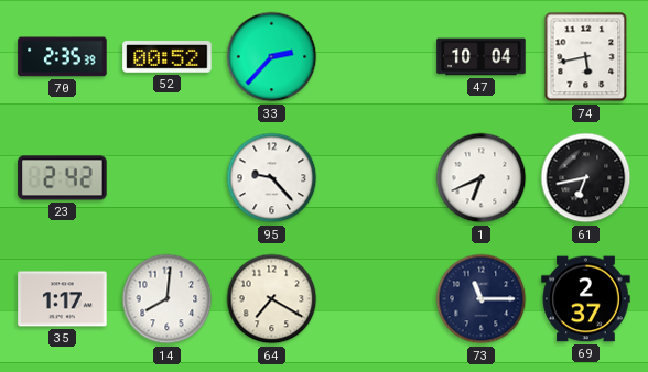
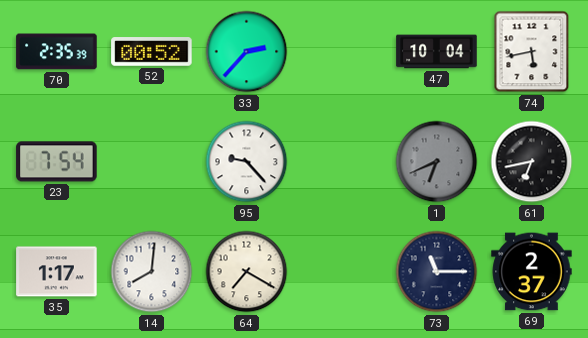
23: 2:42 -> 7:54 (57, 162)
1 dial: white -> grey (437, 162)
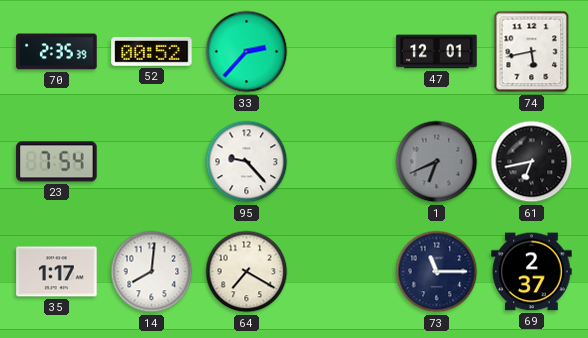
47: 10:04 -> 12:01 (437, 52)
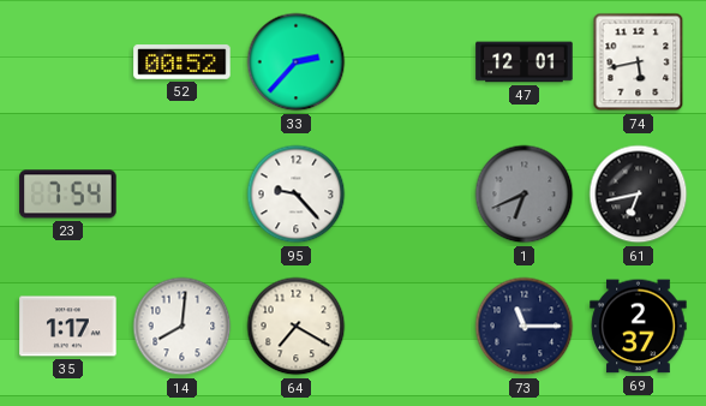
70: 2:35 -> none (57, 52)
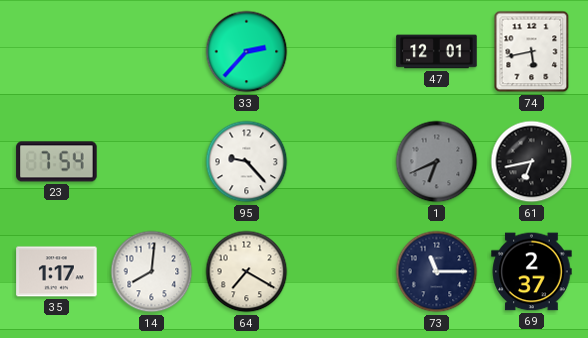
52: 00:52 -> none (183, 62)
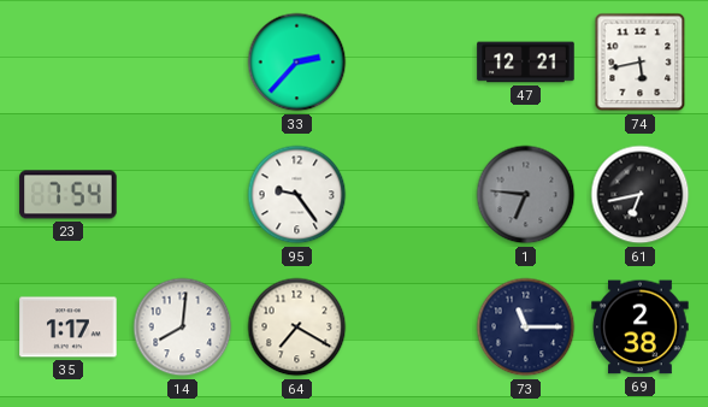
47: 12:01 -> 12:21 (526, 63)
95: 9:23 -> 9:24 (297, 195)
1: 6:41 -> 6:46 (526, 195)
69: 2:37 -> 2:38 (641, 328)
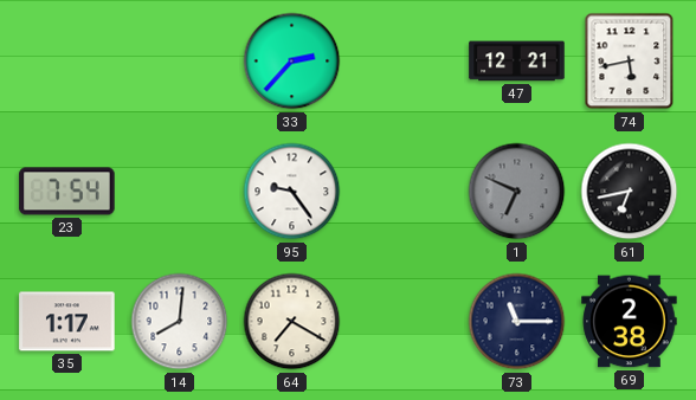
1: 6:46 -> 6:49 (517, 192)
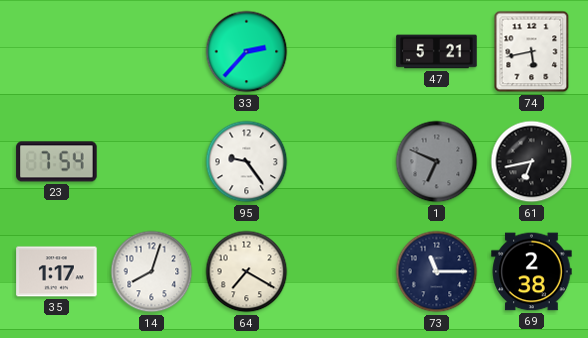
47: 12:21 -> 5:21 (437, 52)
14: 8:01 -> 8:03 (152, 272)
